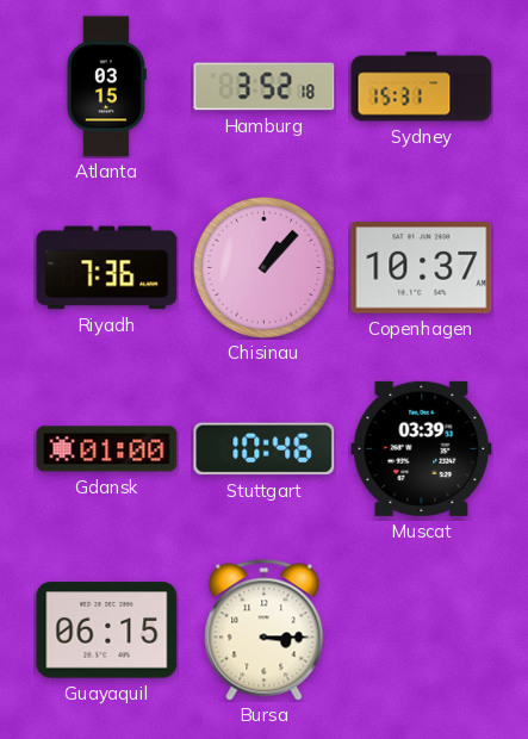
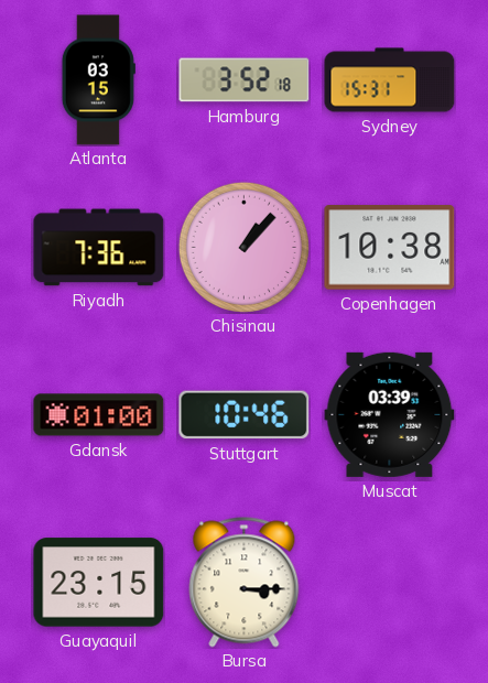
Copenhagen: 10:37 -> 10:38 (390, 248)
Guayaquil: 06:15 -> 23:15 (99, 583)
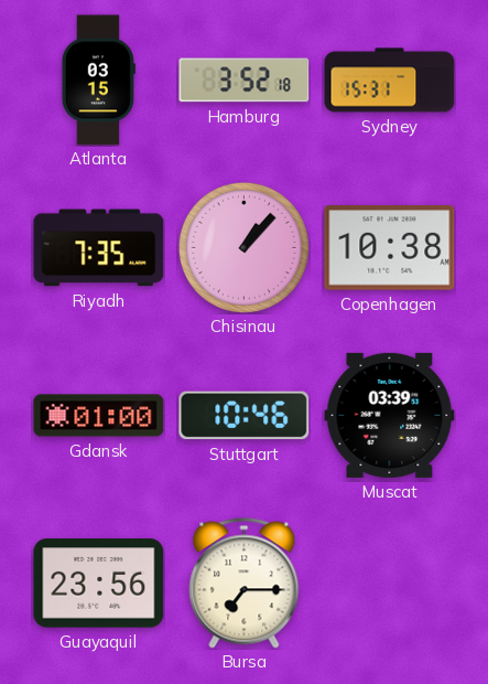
Riyadh: 7:36 -> 7:35 (99, 248)
Guayaquil: 23:15 -> 23:56 (99, 584)
Bursa: 3:15 -> 7:15 (245, 584)
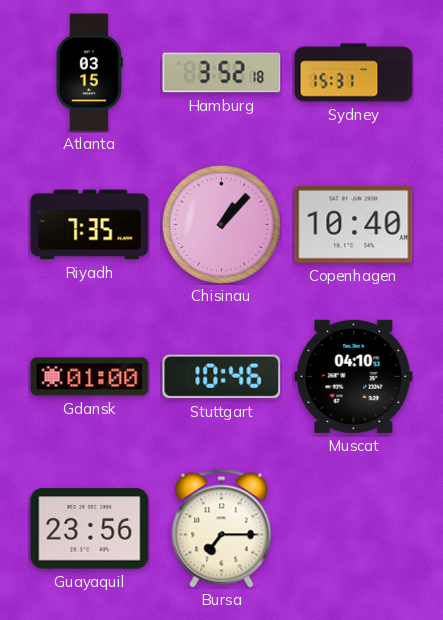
Copenhagen: 10:38 -> 10:40 (354, 225)
Muscat: 03:39 -> 04:10 (354, 376)
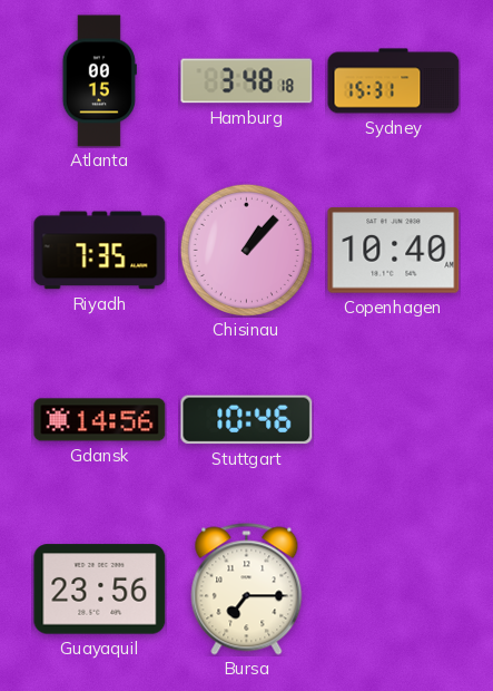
Atlanta: 03:15 -> 00:15 (99, 81)
Hamburg: 3:52 -> 3:48 (247, 81)
Gdansk: 01:00 -> 14:56 (100, 420)
Muscat: 04:10 -> none (354, 376)
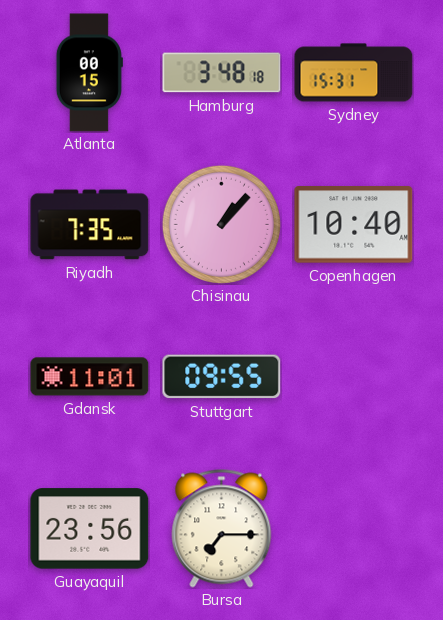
Gdansk: 14:56 -> 11:01 (90, 377)
Stuttgart: 10:46 -> 09:55 (222, 377)
